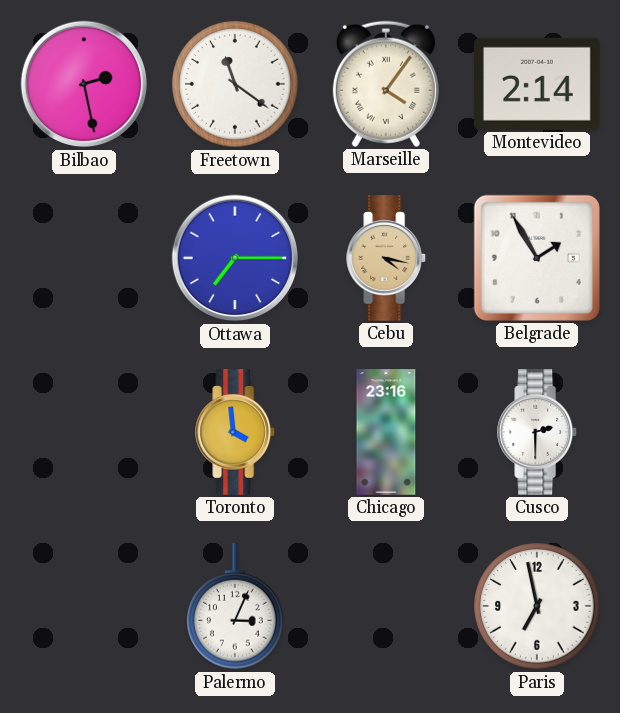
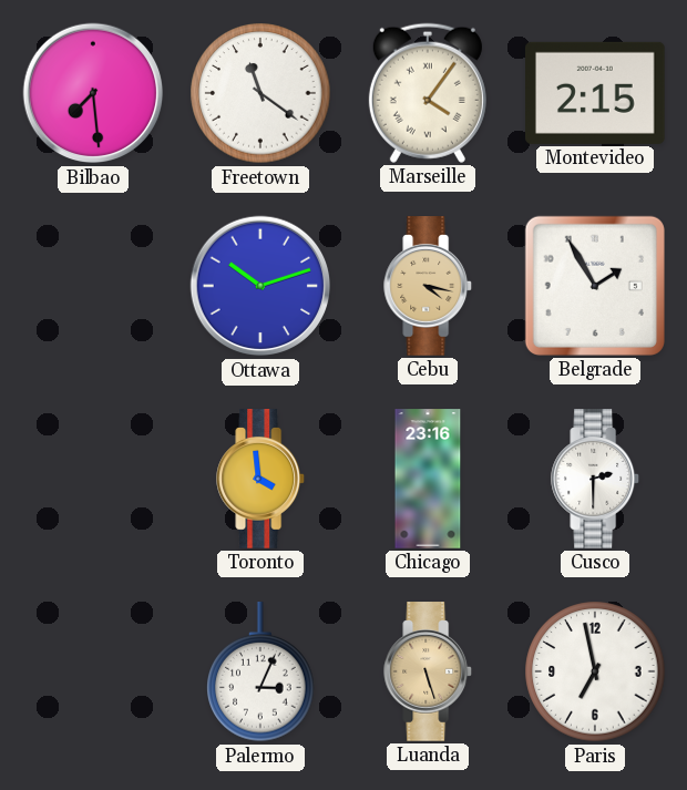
Bilbao: 2:28 -> 7:29 (93, 93)
Montevideo: 2:14 -> 2:15 (596, 93)
Ottawa: 7:15 -> 10:12 (260, 286)
Luanda: none -> 5:27 (429, 671)
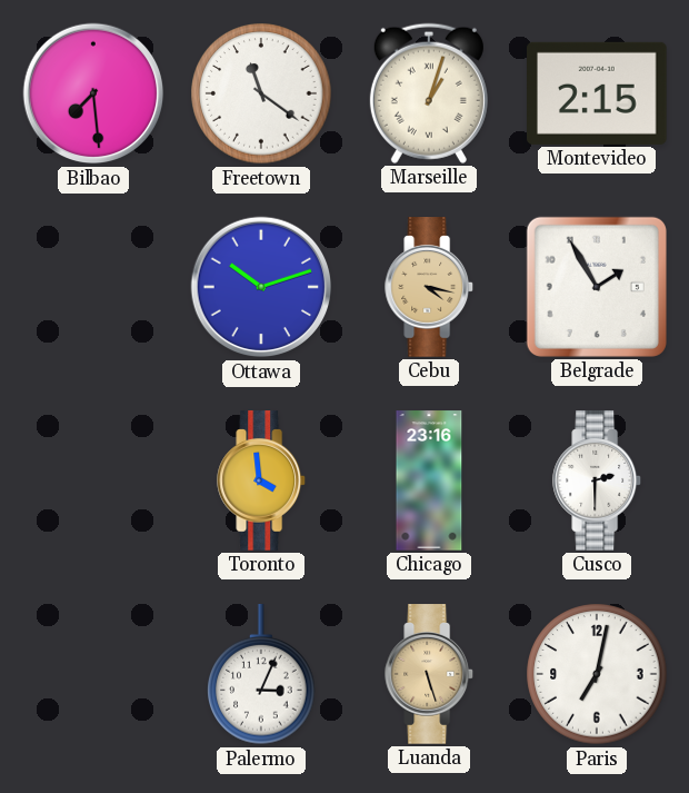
Marseille: 4:06 -> 1:03 (429, 93)
Paris: 6:58 -> 7:02 (597, 674)
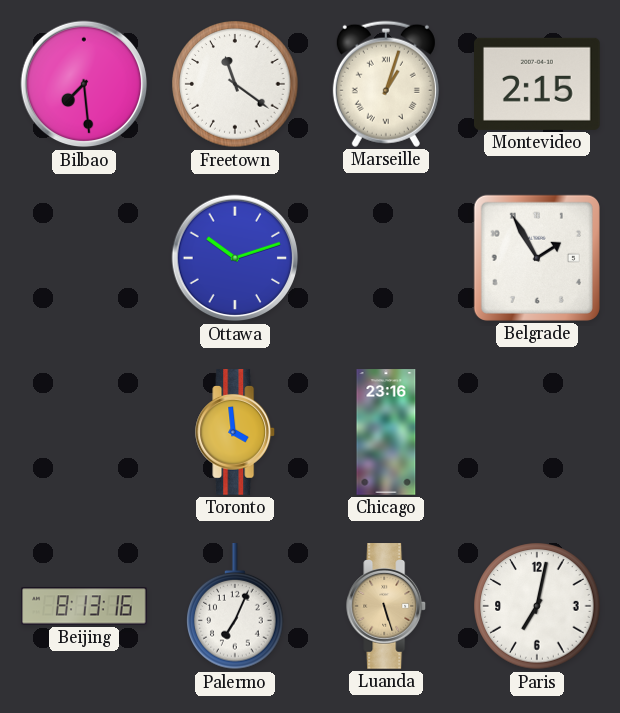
Cebu: 4:17 -> none (430, 287)
Cusco: 2:30 -> none (598, 480)
Beijing: none -> 8:13 (84, 606)
Palermo: 3:04 -> 7:04 (235, 607)
